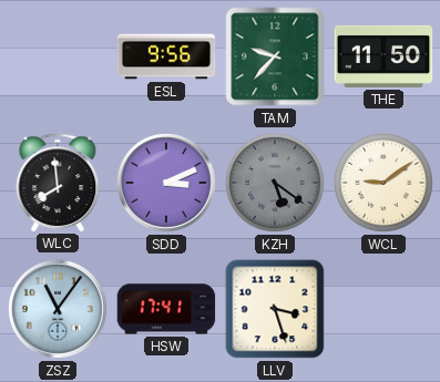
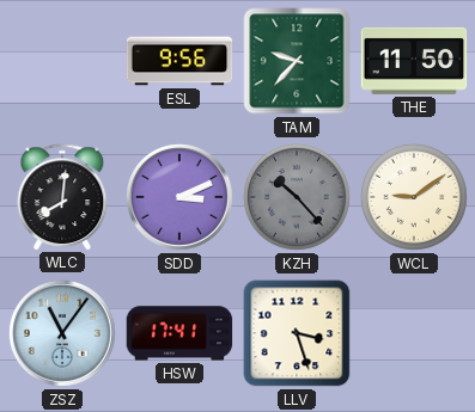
WLC: 7:59 -> 8:01 (62, 197)
KZH: 5:21 -> 10:23 (297, 197)
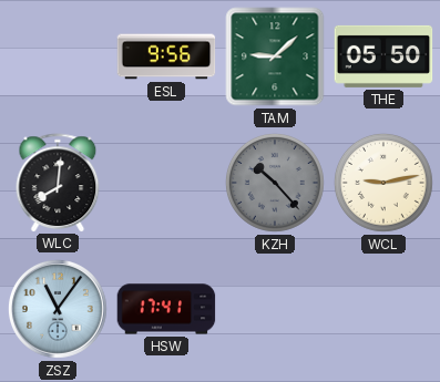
TAM: 9:37 -> 9:08 (275, 56)
THE: 11:50 -> 05:50 (383, 56)
SDD: 3:11 -> none (179, 197)
WCL: 9:09 -> 9:13 (383, 183)
LLV: 3:27 -> none (297, 333)
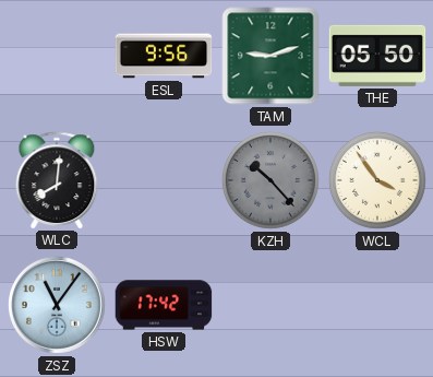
TAM: 9:08 -> 9:12 (270, 56)
WCL: 9:13 -> 3:54 (377, 180)
HSW: 17:41 -> 17:42 (164, 305)
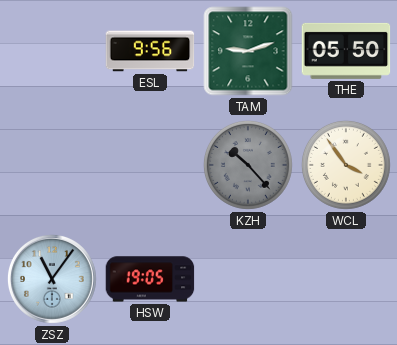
WLC: 8:01 -> none (57, 180)
HSW: 17:42 -> 19:05 (150, 279)
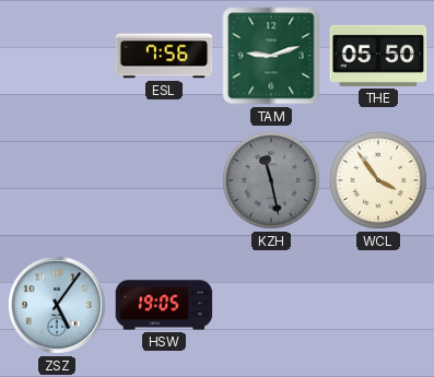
ESL: 9:56 -> 7:56 (164, 56)
KZH: 10:23 -> 11:28 (271, 180)
ZSZ: 11:06 -> 5:06 (57, 305)
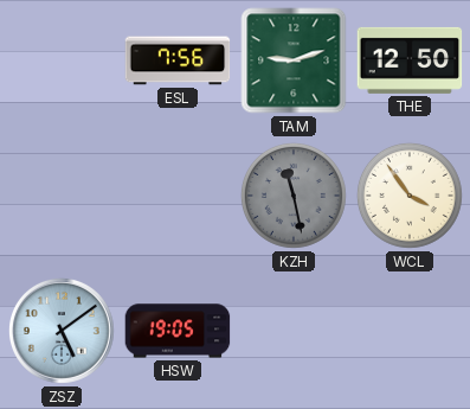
THE: 05:50 -> 12:50 (410, 60)
ZSZ: 5:06 -> 5:09 (62, 331)
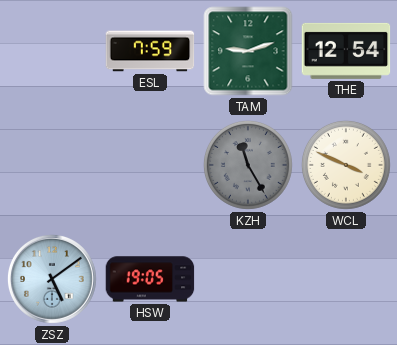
ESL: 7:56 -> 7:59 (150, 51)
THE: 12:50 -> 12:54 (346, 51)
KZH: 11:28 -> 11:25 (248, 165)
WCL: 3:54 -> 3:49 (346, 165)
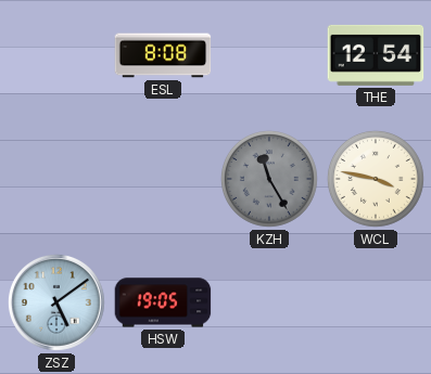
ESL: 7:59 -> 8:08 (163, 55)
TAM: 9:12 -> none (248, 51)
WCL: 3:49 -> 3:47 (376, 179)
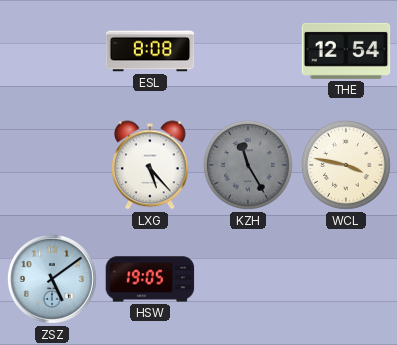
LXG: none -> 5:23 (150, 165)
